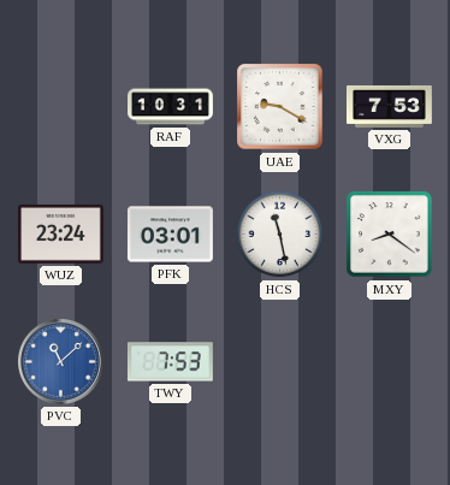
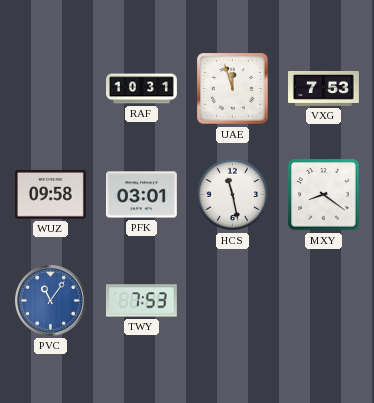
UAE: 9:20 -> 11:57 (233, 89)
WUZ: 23:24 -> 09:58 (50, 194)
PVC: 11:08 -> 11:06 (50, 300)
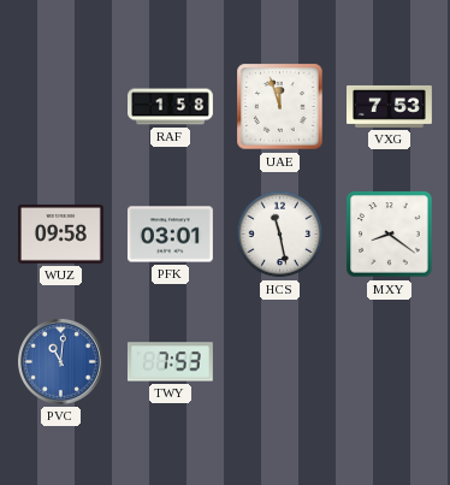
RAF: 10:31 -> 1:58 (171, 107)
PVC: 11:06 -> 11:01 (60, 361)
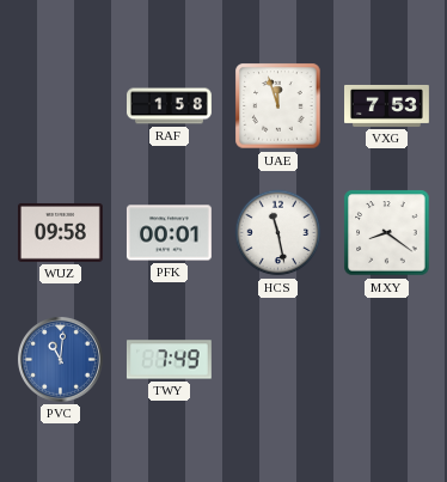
PFK: 03:01 -> 00:01 (169, 233)
TWY: 7:53 -> 7:49 (169, 360)
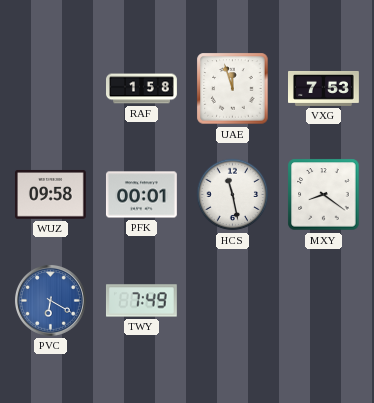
PVC: 11:01 -> 6:20 (50, 300)
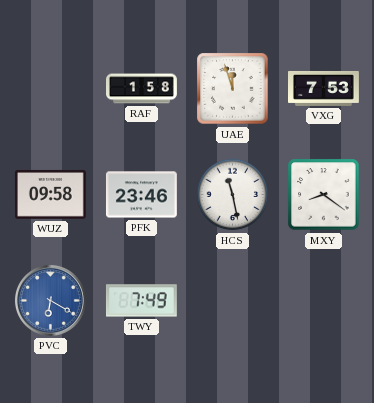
PFK: 00:01 -> 23:46 (141, 195)
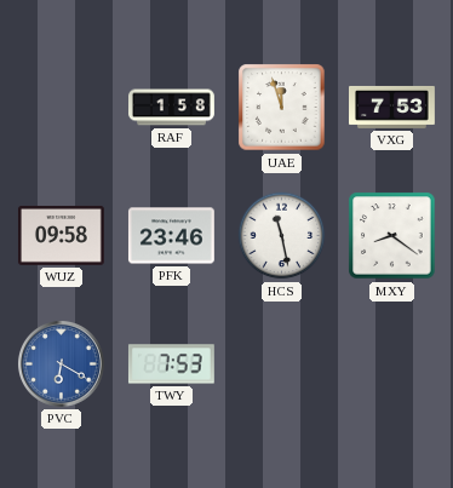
TWY: 7:49 -> 7:53 (171, 364)
